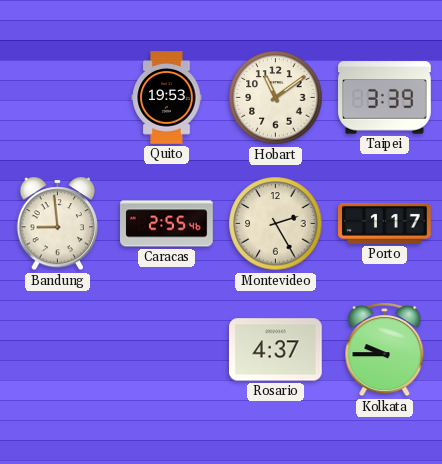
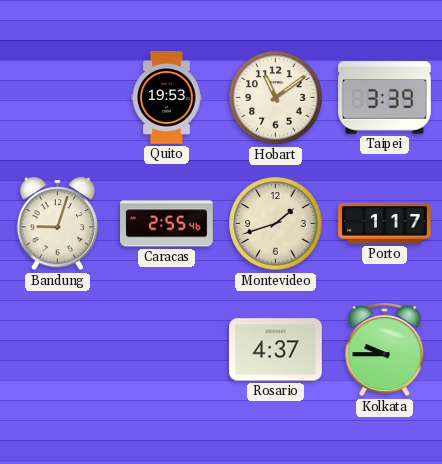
Bandung: 8:59 -> 9:03 (58, 224)
Montevideo: 2:25 -> 1:42 (276, 224)
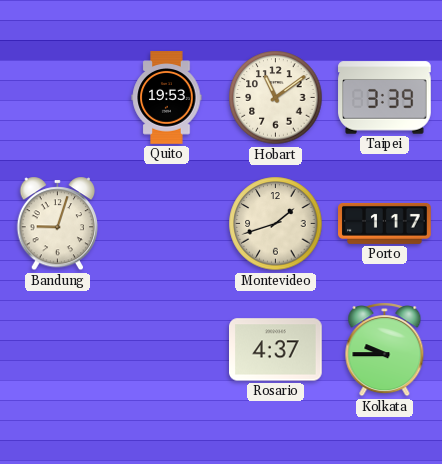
Caracas: 2:55 -> none (167, 224)
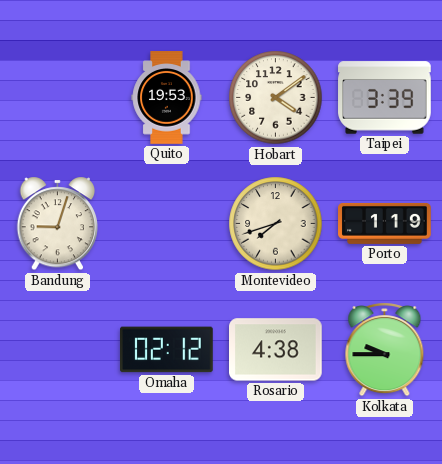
Hobart: 11:09 -> 4:09 (276, 98)
Montevideo: 1:42 -> 7:42 (276, 224)
Porto: 1:17 -> 1:19 (385, 223)
Omaha: none -> 02:12 (167, 350)
Rosario: 4:37 -> 4:38 (276, 350)
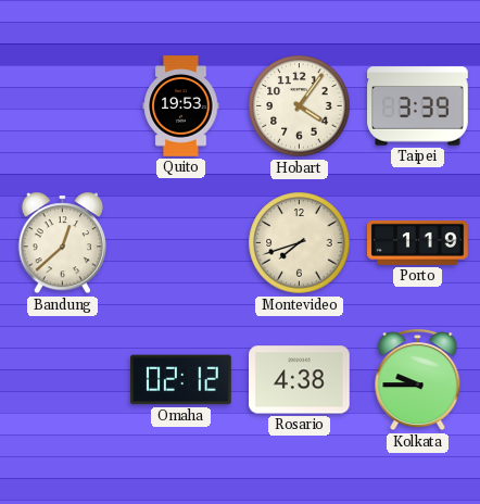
Hobart: 4:09 -> 4:06 (300, 106)
Bandung: 9:03 -> 12:38 (63, 243)
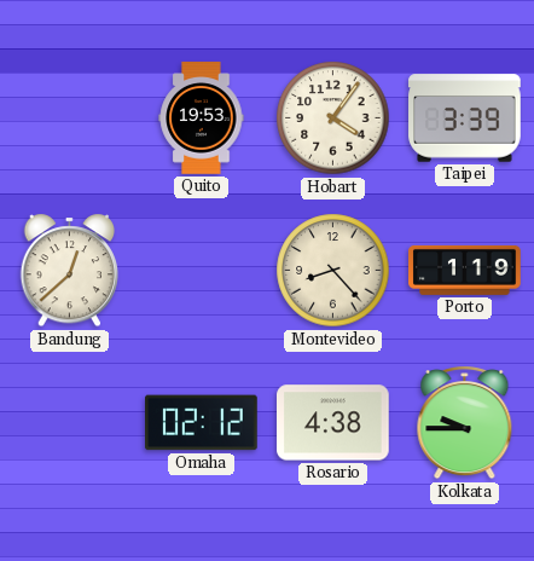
Montevideo: 7:42 -> 8:23 (333, 271)
